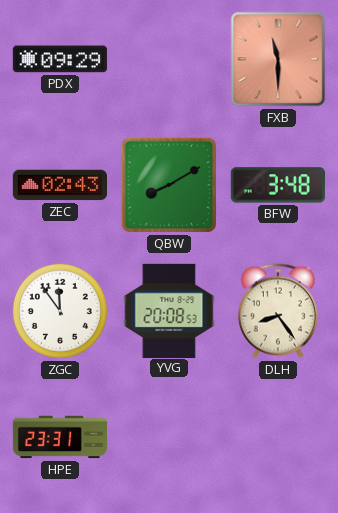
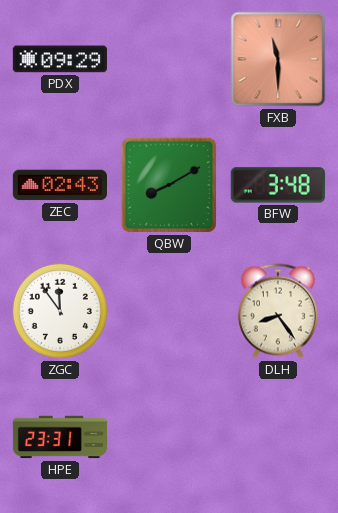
YVG: 20:08 -> none (169, 310)
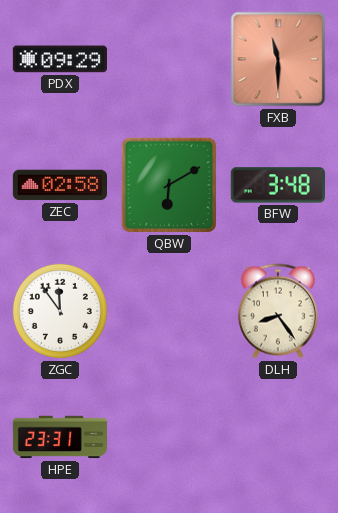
ZEC: 02:43 -> 02:58 (59, 185)
QBW: 8:10 -> 6:10 (169, 185)
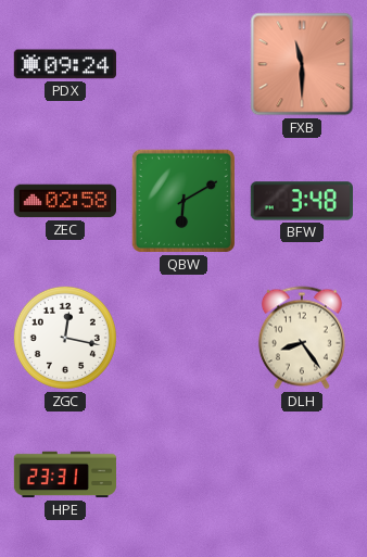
PDX: 09:29 -> 09:24 (65, 64)
ZGC: 11:54 -> 12:17 (65, 338)
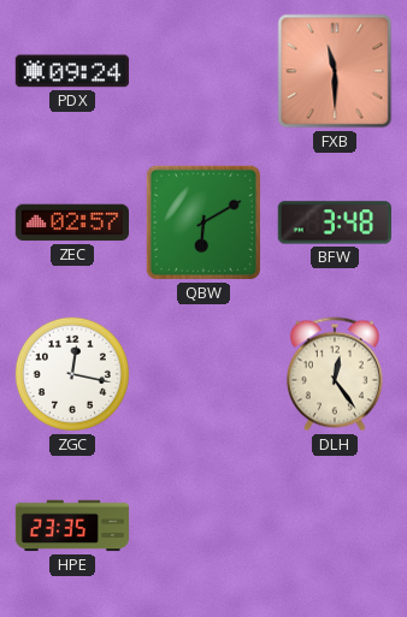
ZEC: 02:58 -> 02:57 (71, 223)
DLH: 8:24 -> 12:24 (335, 374)
HPE: 23:31 -> 23:35 (72, 526)
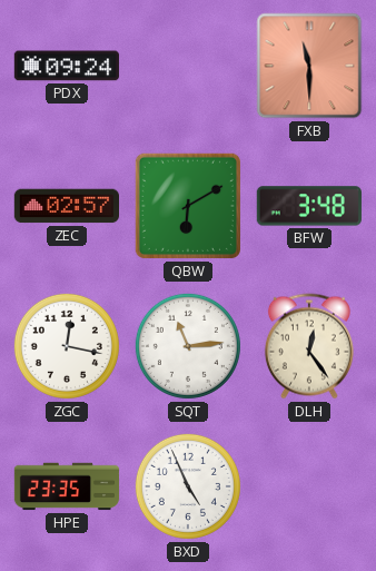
SQT: none -> 11:14 (188, 346)
BXD: none -> 4:56 (188, 486)
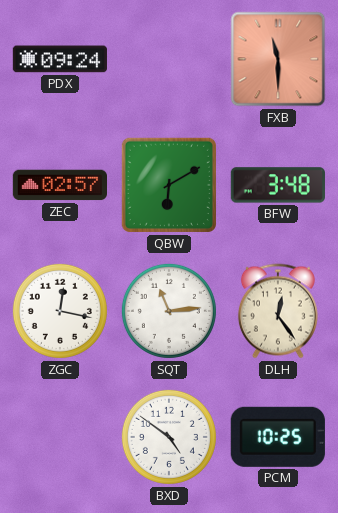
HPE: 23:35 -> none (67, 486)
BXD: 4:56 -> 4:51 (169, 437)
PCM: none -> 10:25 (278, 437)
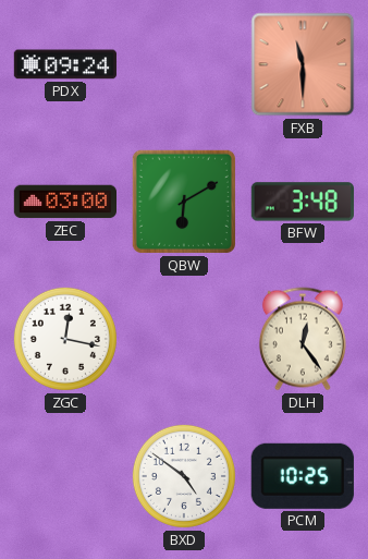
ZEC: 02:57 -> 03:00 (64, 202)
SQT: 11:14 -> none (169, 311)
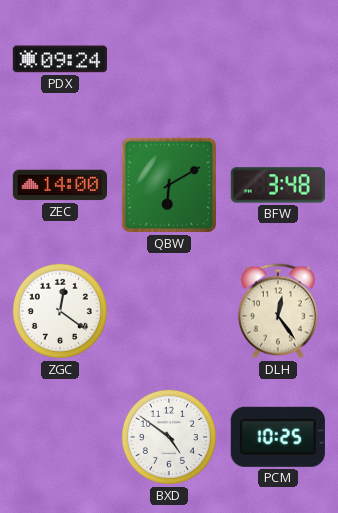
FXB: 11:30 -> none (303, 64)
ZEC: 03:00 -> 14:00 (59, 185)
ZGC: 12:17 -> 12:21 (60, 311)
